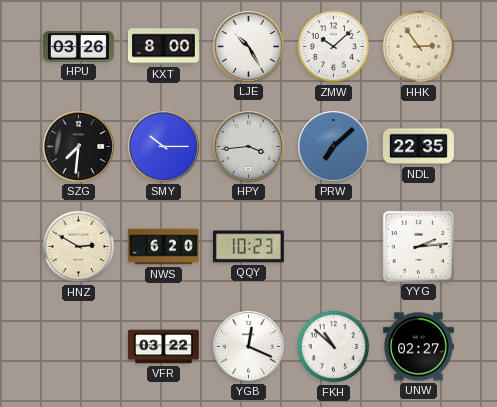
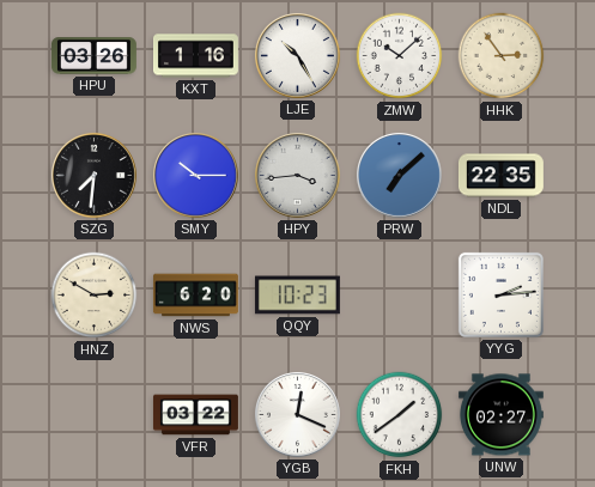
KXT: 8:00 -> 1:16 (196, 56)
FKH: 10:52 -> 1:39 (400, 415)
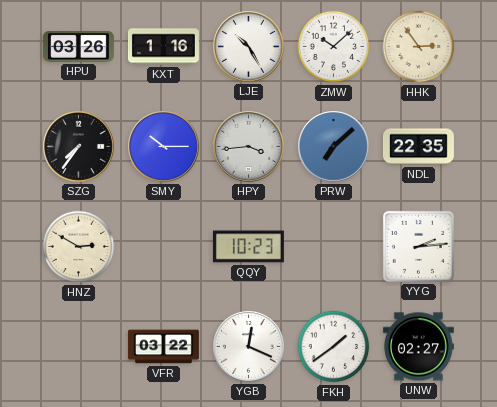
SZG: 7:31 -> 7:36 (78, 146)
NWS: 6:20 -> none (195, 296)
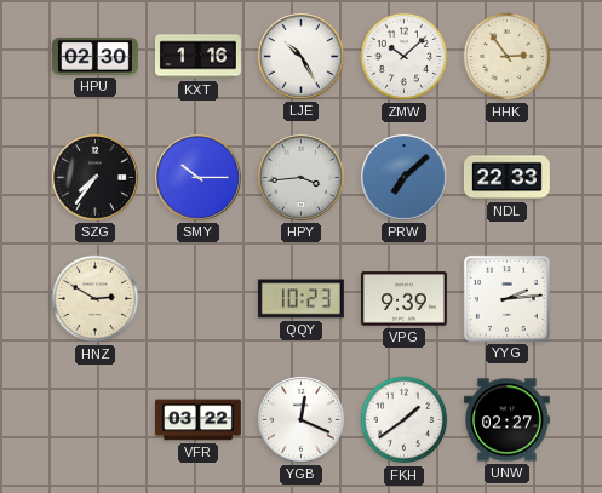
HPU: 03:26 -> 02:30 (94, 57)
NDL: 22:35 -> 22:33 (506, 178)
VPG: none -> 9:39 (403, 299)
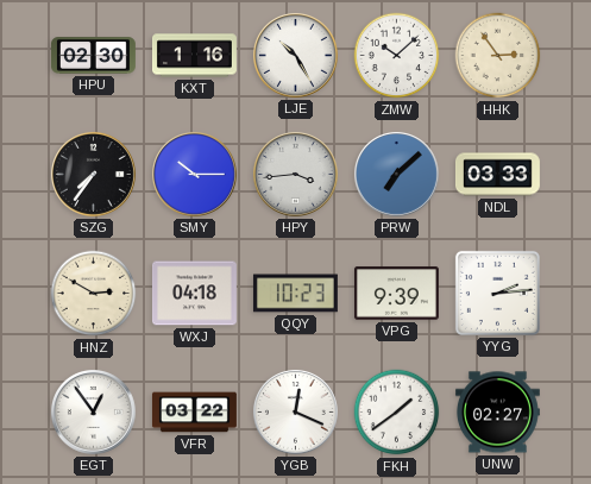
NDL: 22:33 -> 03:33 (497, 175)
WXJ: none -> 04:18 (194, 294)
EGT: none -> 12:54 (93, 411)
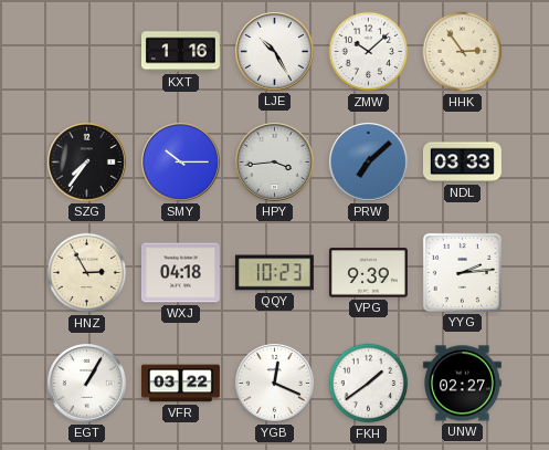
HPU: 02:30 -> none (93, 56)
HNZ: 2:50 -> 2:55 (87, 273)
EGT: 12:54 -> 1:05 (86, 383)
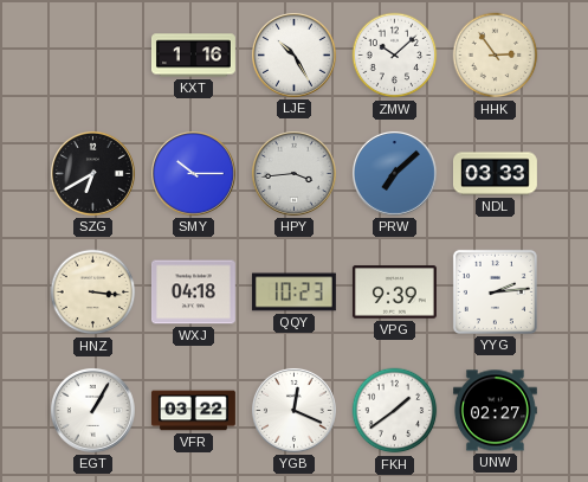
SZG: 7:36 -> 6:40 (92, 173)
HNZ: 2:55 -> 3:16 (93, 293)
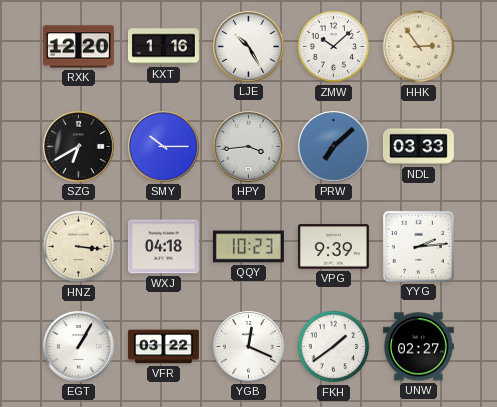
RXK: none -> 12:20 (78, 47)
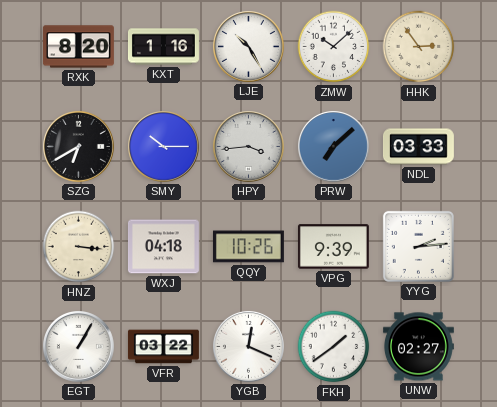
RXK: 12:20 -> 8:20 (78, 47)
QQY: 10:23 -> 10:26 (248, 247)
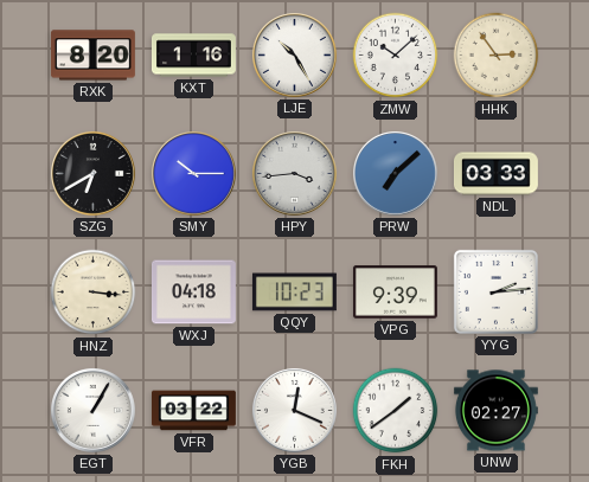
QQY: 10:26 -> 10:23 (294, 293)
